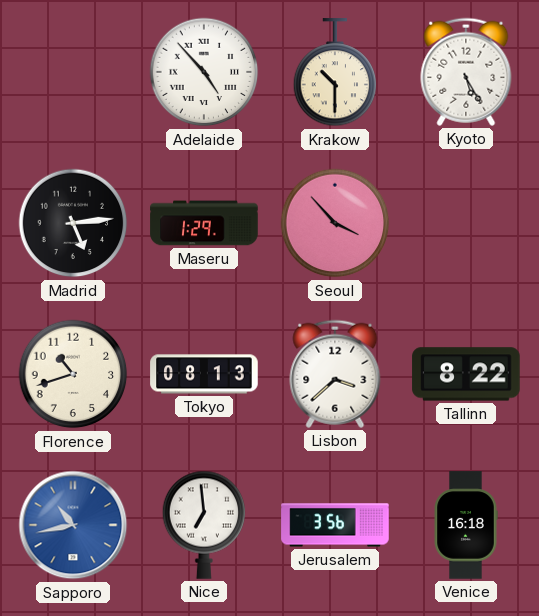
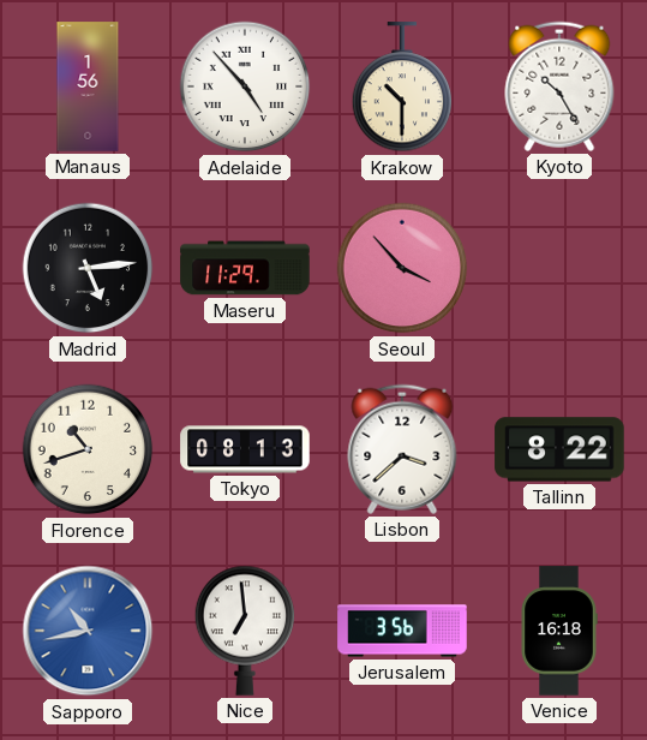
Manaus: none -> 1:56 (88, 86)
Kyoto: 5:25 -> 10:25 (559, 86)
Maseru: 1:29 -> 11:29 (245, 268)
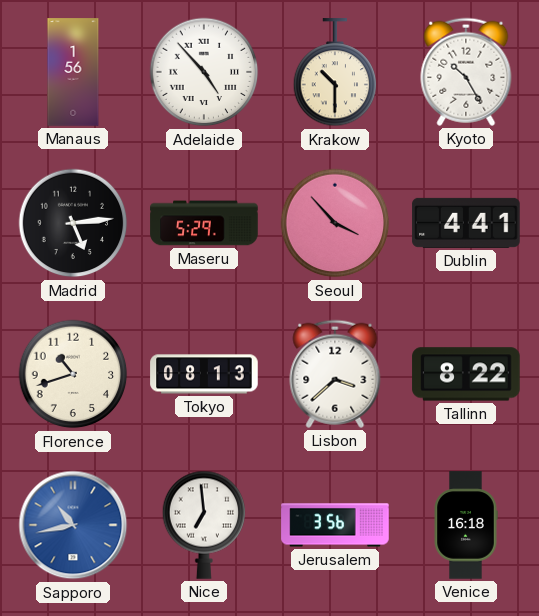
Maseru: 11:29 -> 5:29 (204, 223)
Dublin: none -> 4:41 (466, 223)
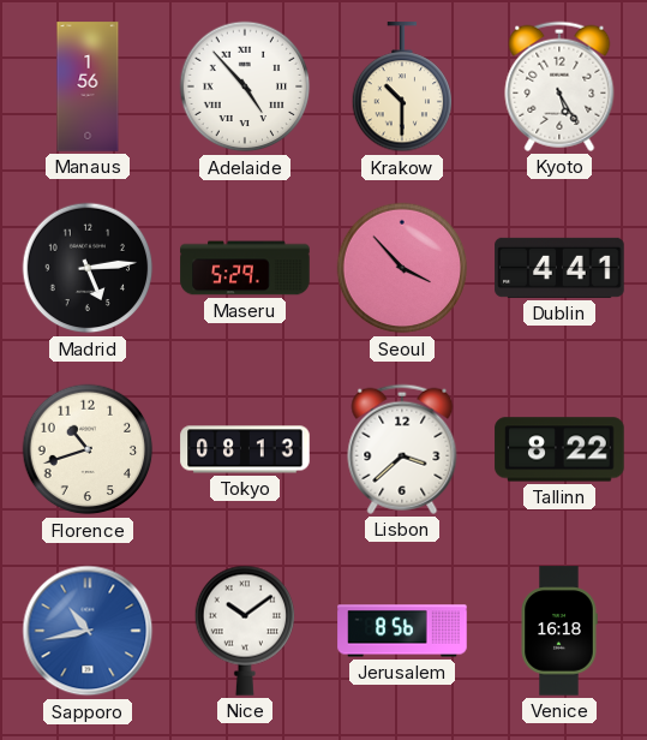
Kyoto: 10:25 -> 5:25 (559, 86)
Nice: 6:59 -> 10:09 (245, 631)
Jerusalem: 3:56 -> 8:56 (402, 631)
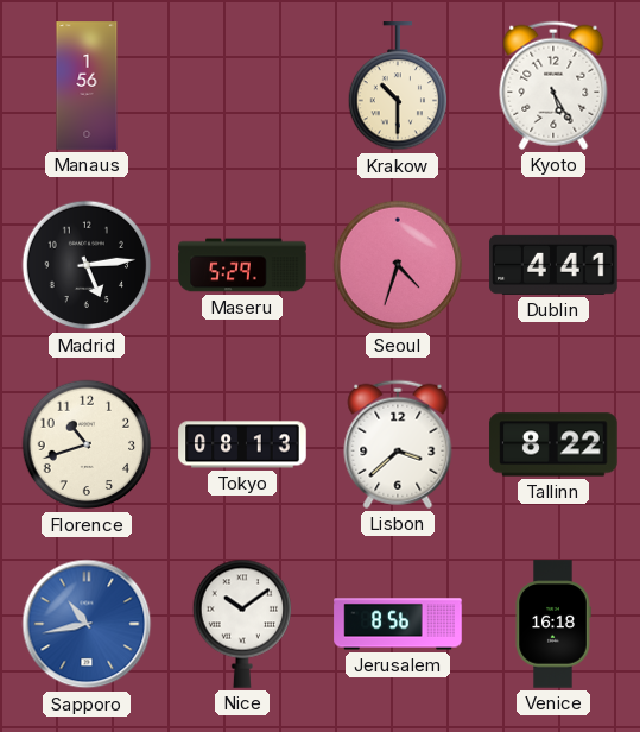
Adelaide: 4:53 -> none (245, 86)
Seoul: 3:53 -> 4:33 (398, 265)
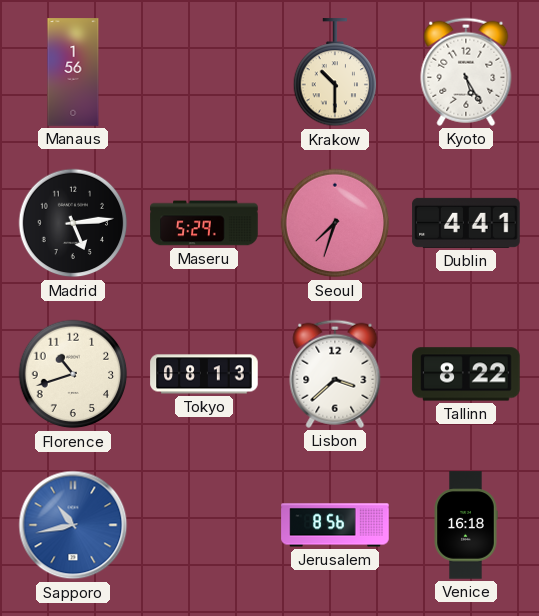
Seoul: 4:33 -> 7:33 (335, 223)
Nice: 10:09 -> none (242, 624)
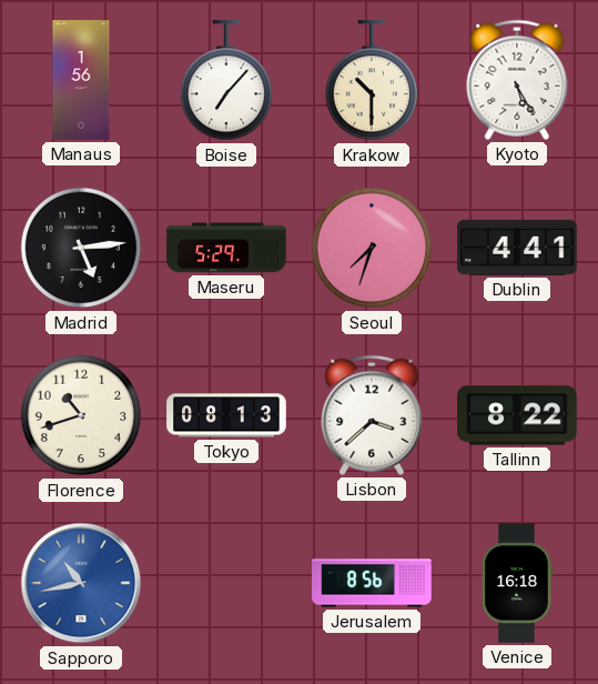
Boise: none -> 7:07 (226, 81)
